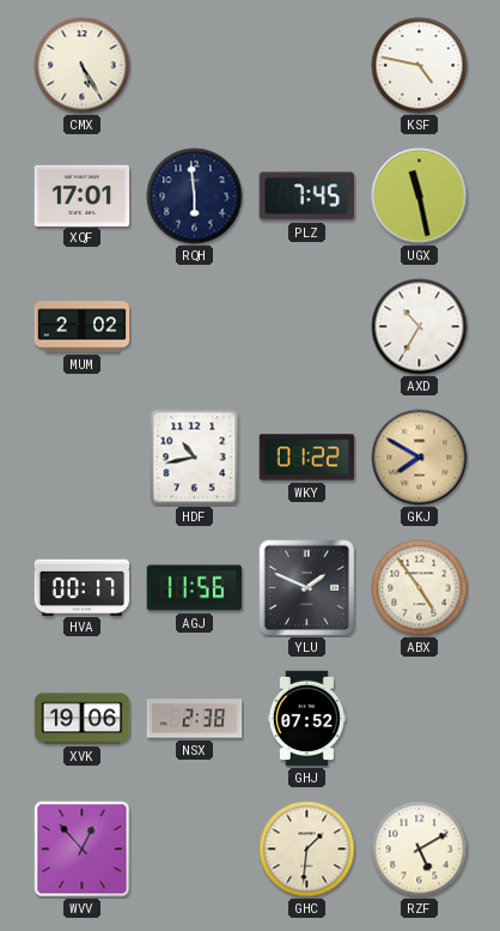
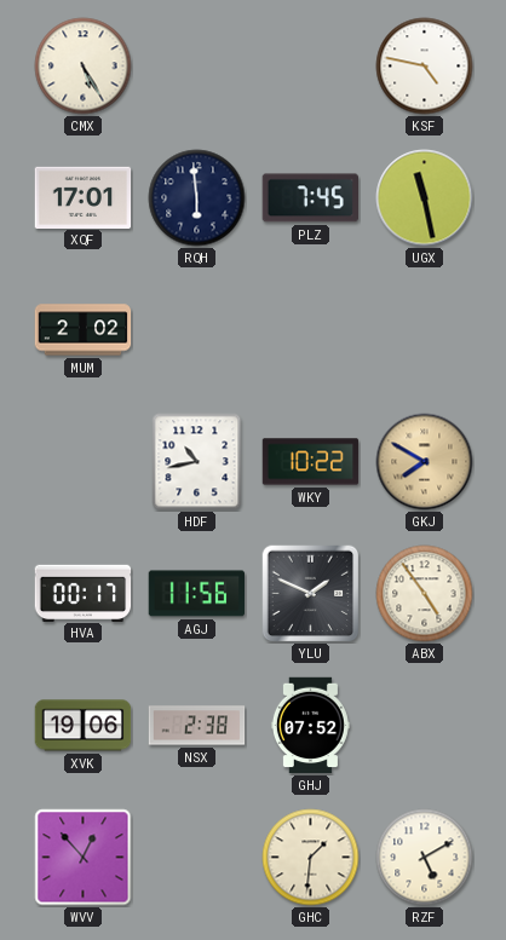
AXD: 10:35 -> none (420, 327)
WKY: 01:22 -> 10:22 (311, 462)
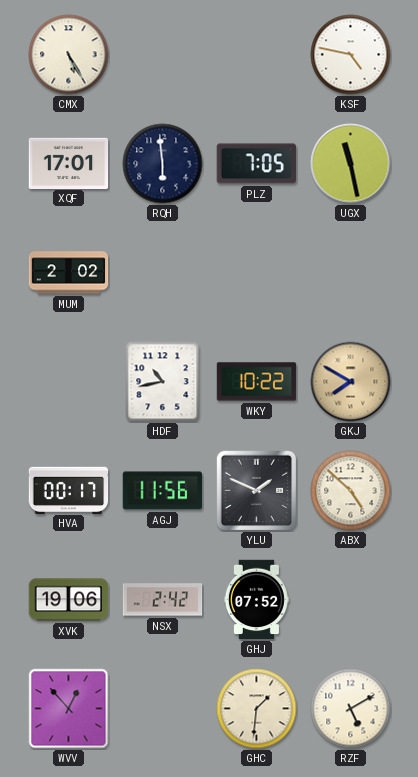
PLZ: 7:45 -> 7:05 (256, 164)
ABX: 4:54 -> 4:52 (351, 491)
NSX: 2:38 -> 2:42 (163, 600)
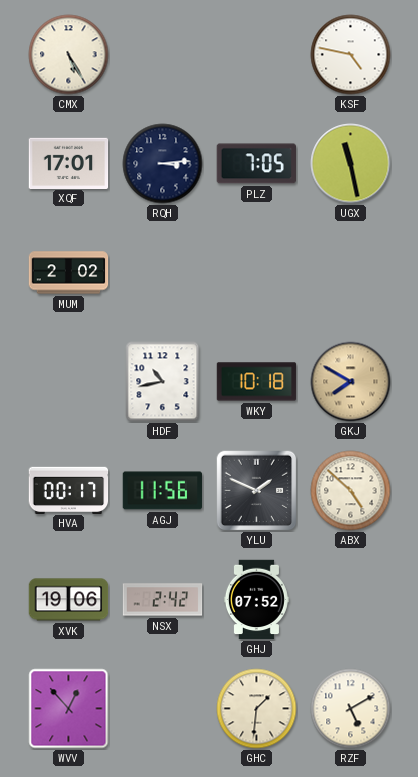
RQH: 5:59 -> 3:14 (163, 164)
WKY: 10:22 -> 10:18 (257, 382)
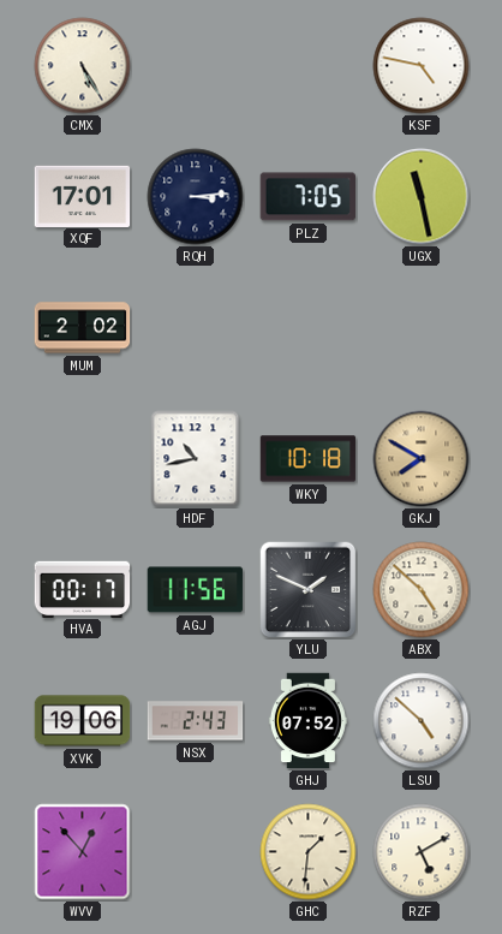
NSX: 2:42 -> 2:43 (196, 721)
LSU: none -> 4:52 (422, 721)
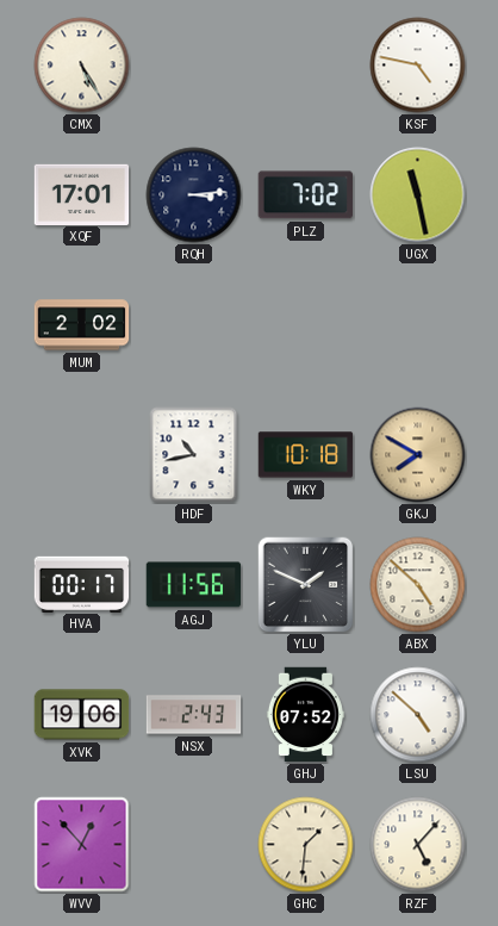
PLZ: 7:05 -> 7:02 (305, 195)
RZF: 5:10 -> 5:07 (418, 845)
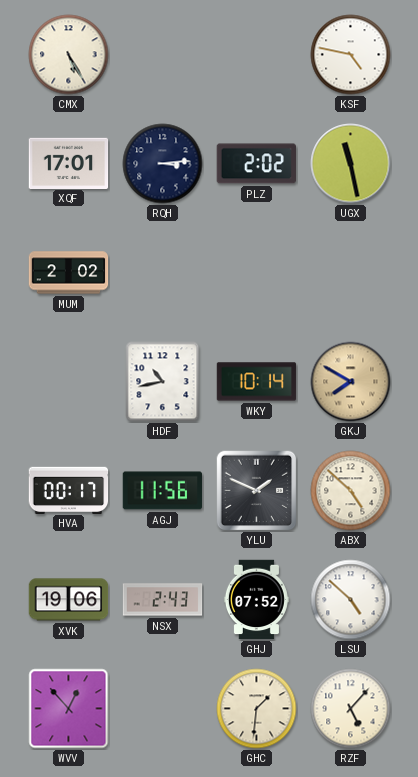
PLZ: 7:02 -> 2:02 (256, 164)
WKY: 10:18 -> 10:14 (257, 382)
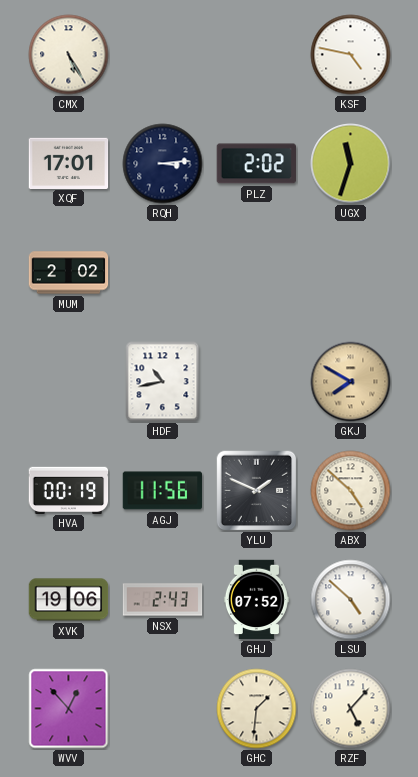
UGX: 11:28 -> 11:33 (351, 164)
WKY: 10:14 -> none (257, 382)
HVA: 00:17 -> 00:19 (69, 490)
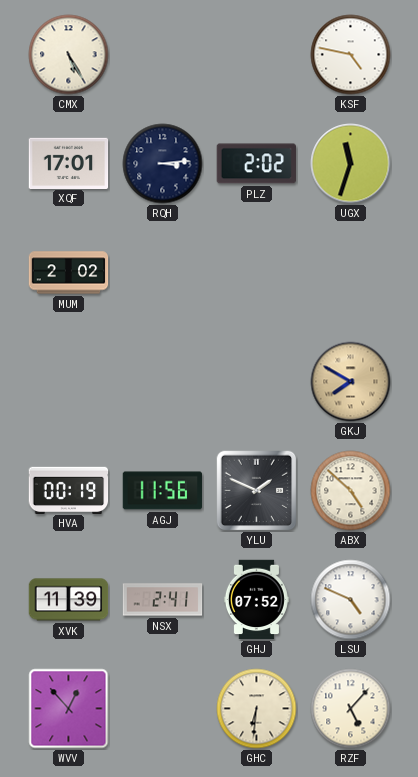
HDF: 10:43 -> none (163, 382)
XVK: 19:06 -> 11:39 (69, 600)
NSX: 2:43 -> 2:41 (163, 600)
LSU: 4:52 -> 4:49 (351, 600)
GHC: 1:31 -> 6:31 (257, 709)
